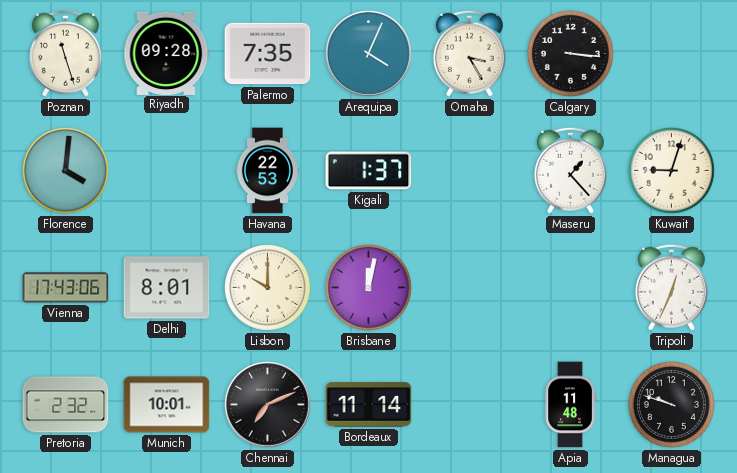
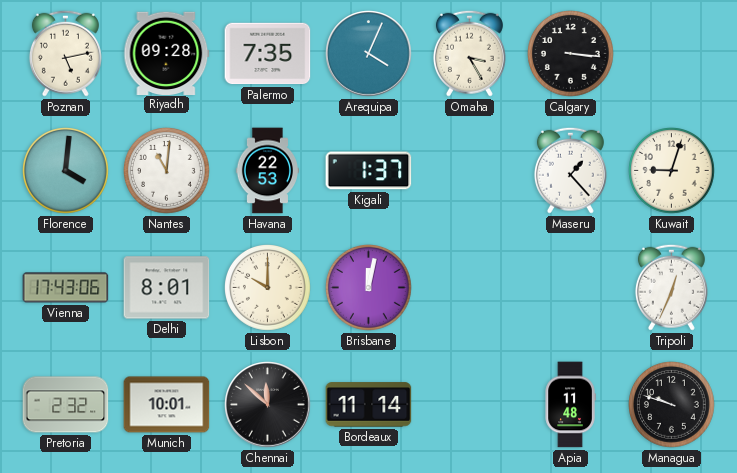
Poznan: 11:27 -> 5:13 (65, 53)
Nantes: none -> 11:01 (167, 171)
Chennai: 7:11 -> 11:52 (268, 405)
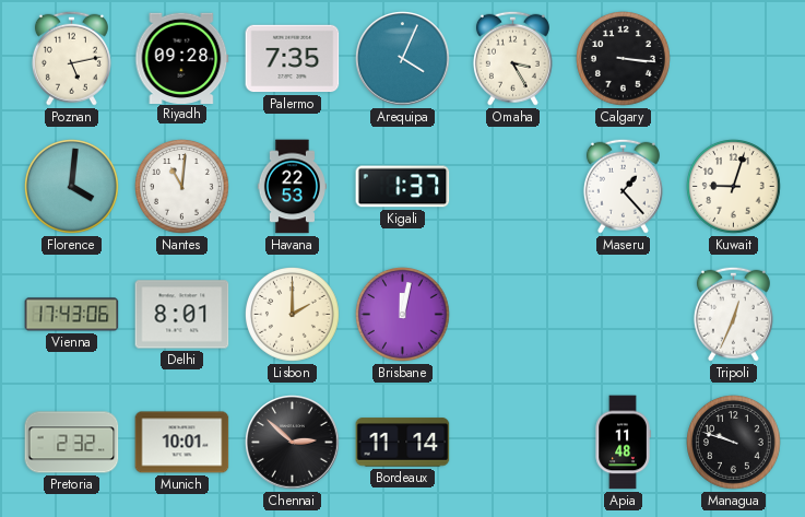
Lisbon: 10:00 -> 2:00 (293, 315)
Chennai: 11:52 -> 2:52 (293, 443)
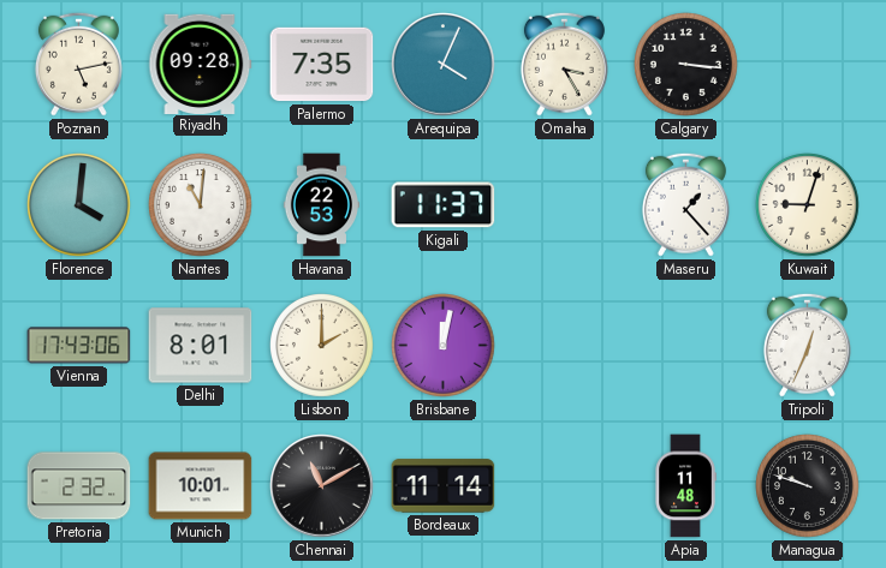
Kigali: 1:37 -> 11:37 (444, 205)
Chennai: 2:52 -> 11:10 (322, 486)
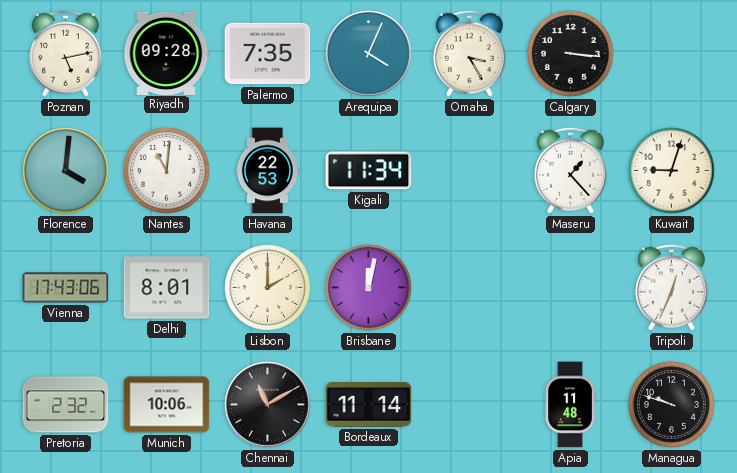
Kigali: 11:37 -> 11:34 (369, 171)
Munich: 10:01 -> 10:06 (167, 405)
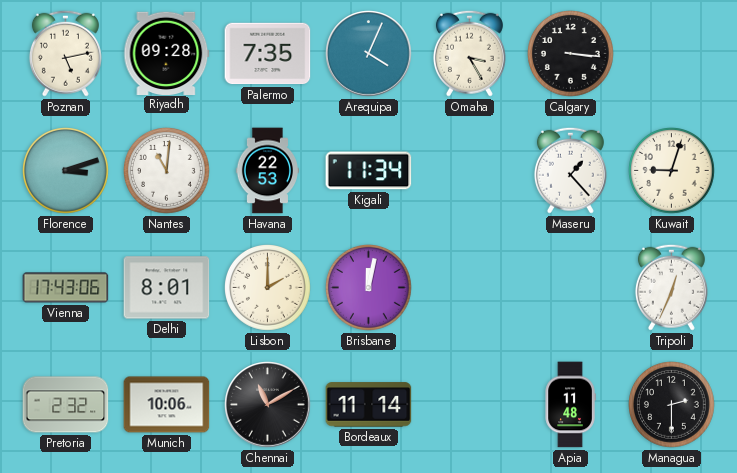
Florence: 4:01 -> 3:12 (66, 171)
Managua: 9:48 -> 2:30 (672, 405)
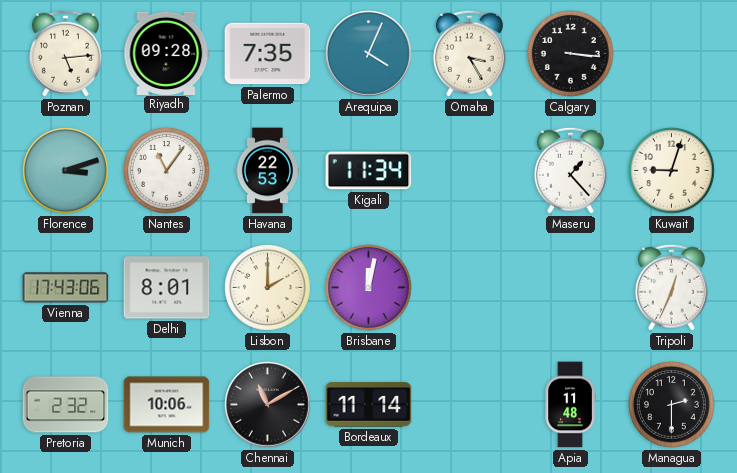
Poznan: 5:13 -> 5:14 (65, 53)
Nantes: 11:01 -> 11:06 (167, 171)
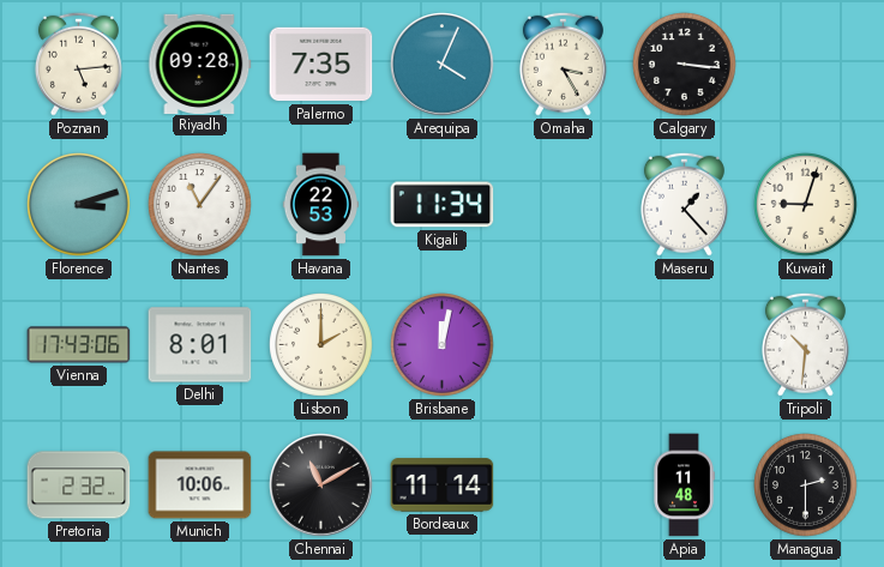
Tripoli: 12:34 -> 10:31 (805, 344)
